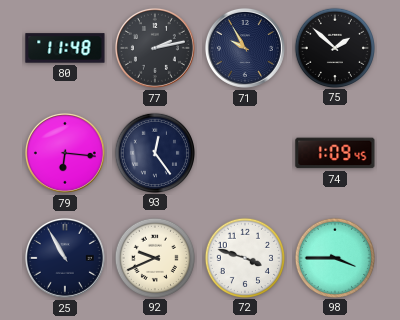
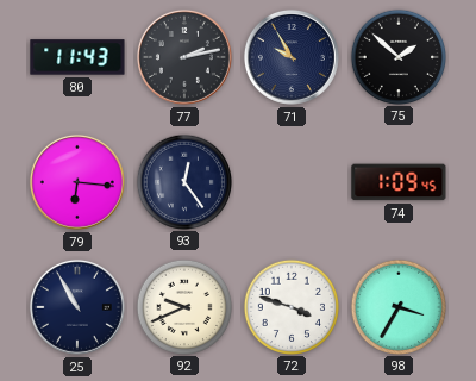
80: 11:48 -> 11:43 (77, 57)
98: 3:45 -> 3:35 (397, 306)
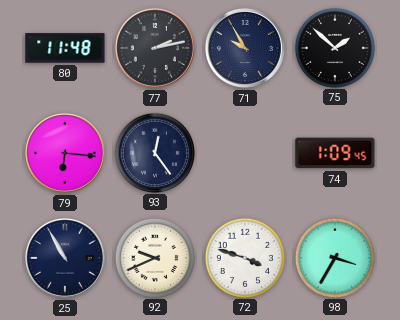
80: 11:43 -> 11:48 (65, 48)
